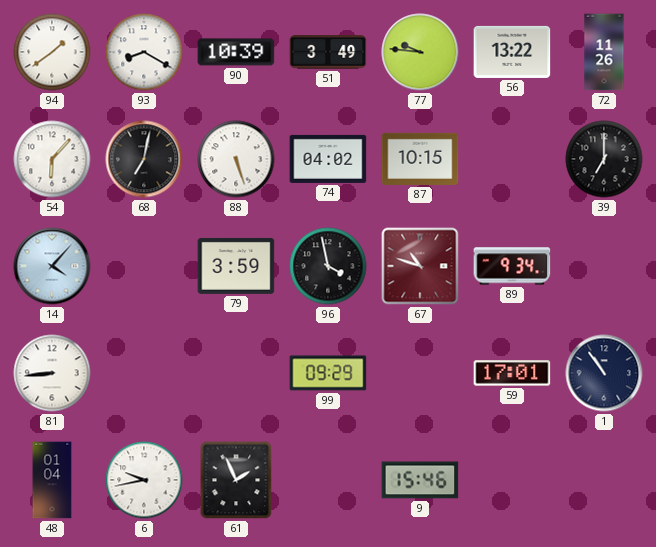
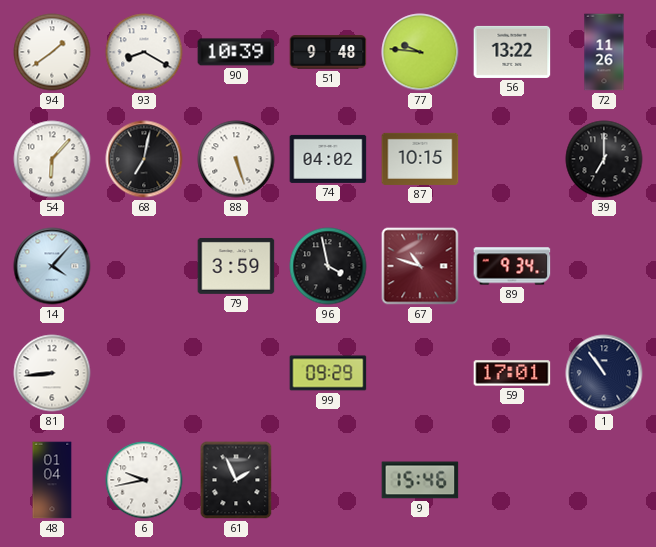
51: 3:49 -> 9:48 (328, 52)
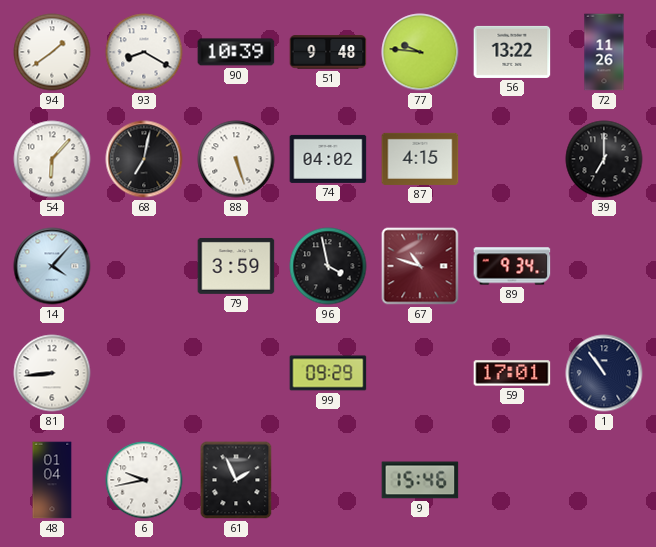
87: 10:15 -> 4:15 (420, 159)
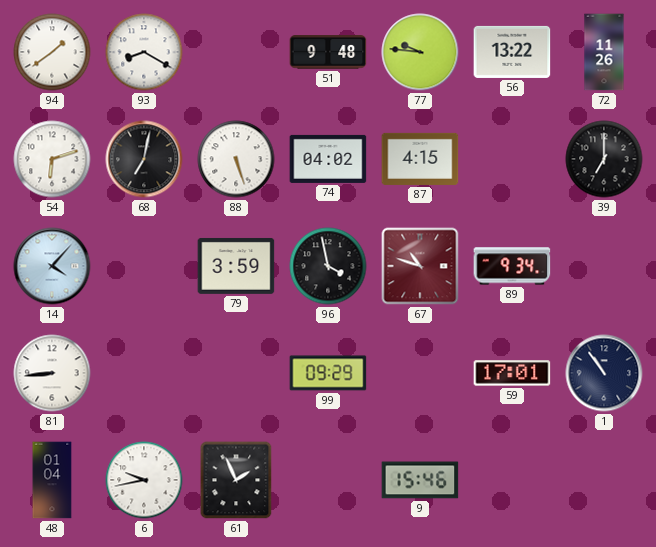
90: 10:39 -> none (236, 52)
54: 6:07 -> 6:12 (52, 159)
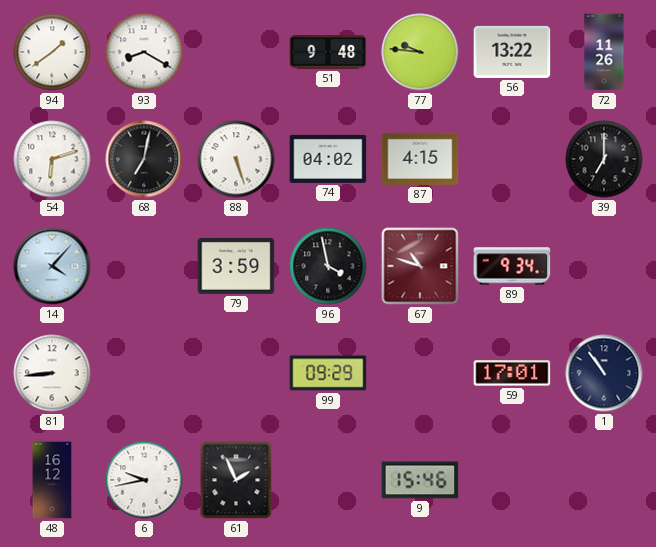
48: 01:04 -> 16:12 (52, 480)
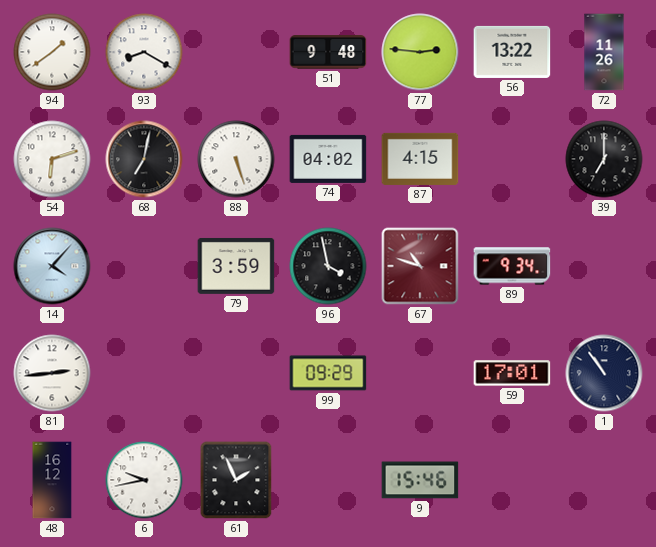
77: 9:46 -> 2:46 (420, 52)
81: 8:44 -> 2:44 (52, 373)
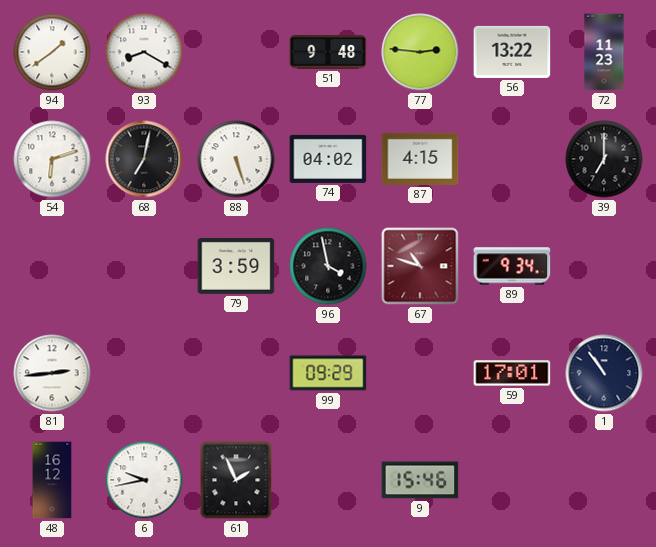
72: 11:26 -> 11:23 (604, 52)
14: 4:07 -> none (52, 266)
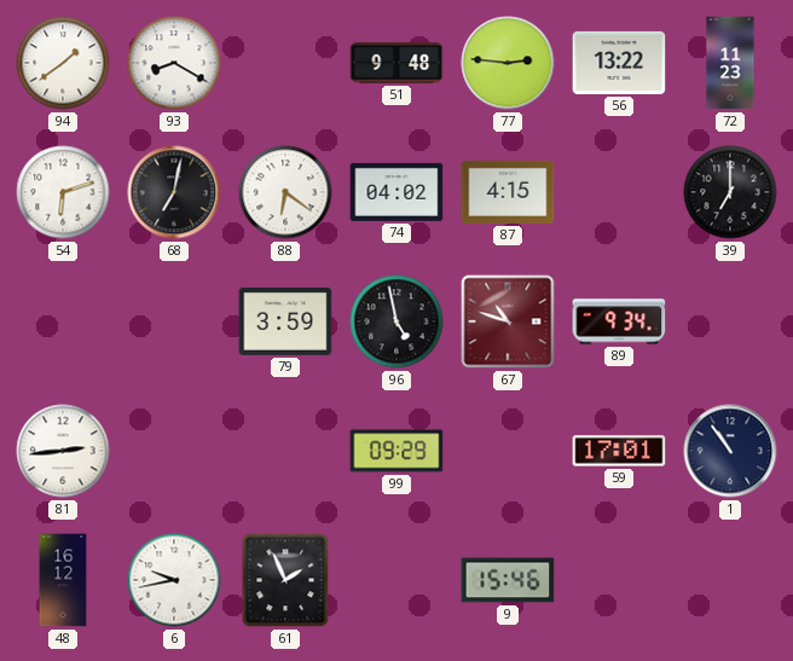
88: 5:27 -> 6:21 (285, 192)
96: 3:58 -> 4:58 (396, 321)
